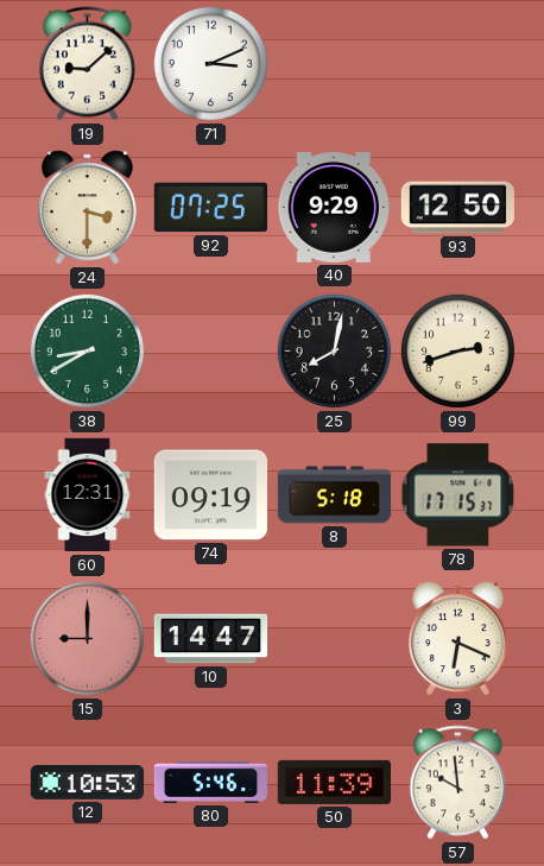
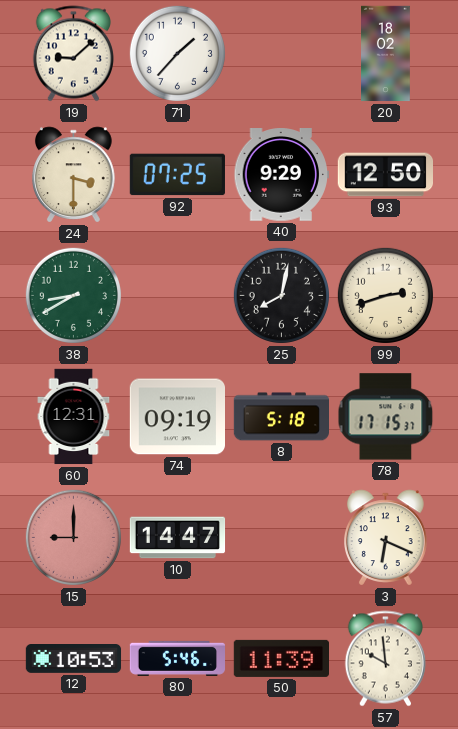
71: 3:11 -> 1:37 (177, 53)
20: none -> 18:02 (386, 54)
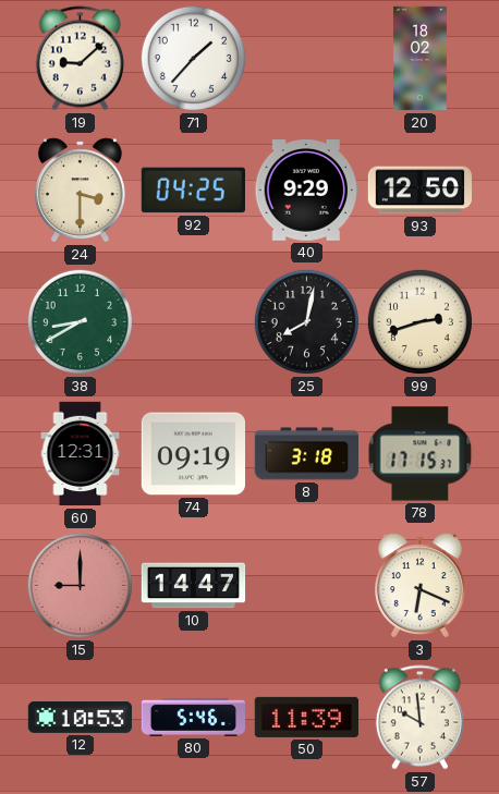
92: 07:25 -> 04:25 (193, 191)
8: 5:18 -> 3:18 (306, 454)
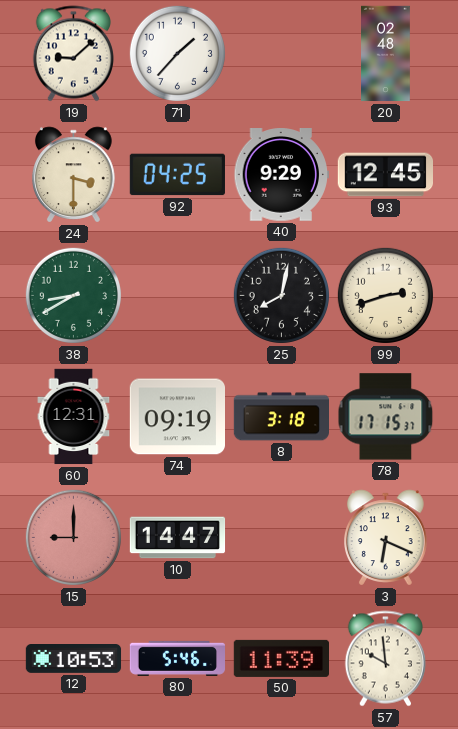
20: 18:02 -> 02:48 (386, 54)
93: 12:50 -> 12:45 (385, 175)
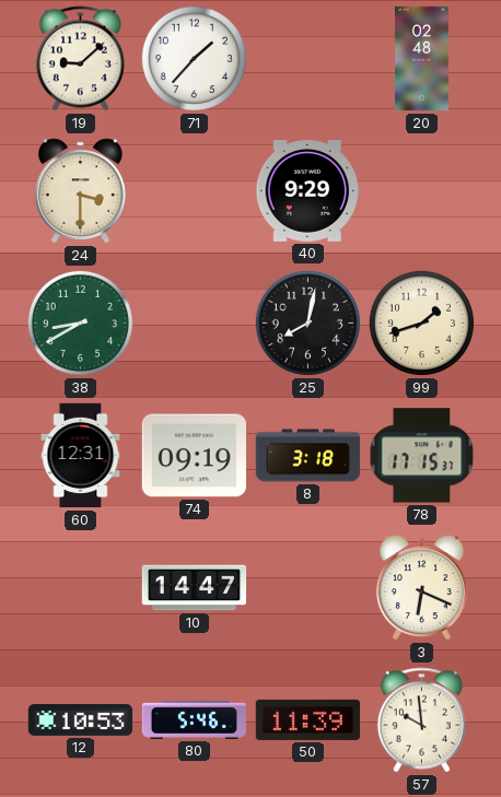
92: 04:25 -> none (177, 175)
93: 12:45 -> none (385, 175)
99: 2:42 -> 1:42 (421, 323)
15: 9:00 -> none (73, 537)
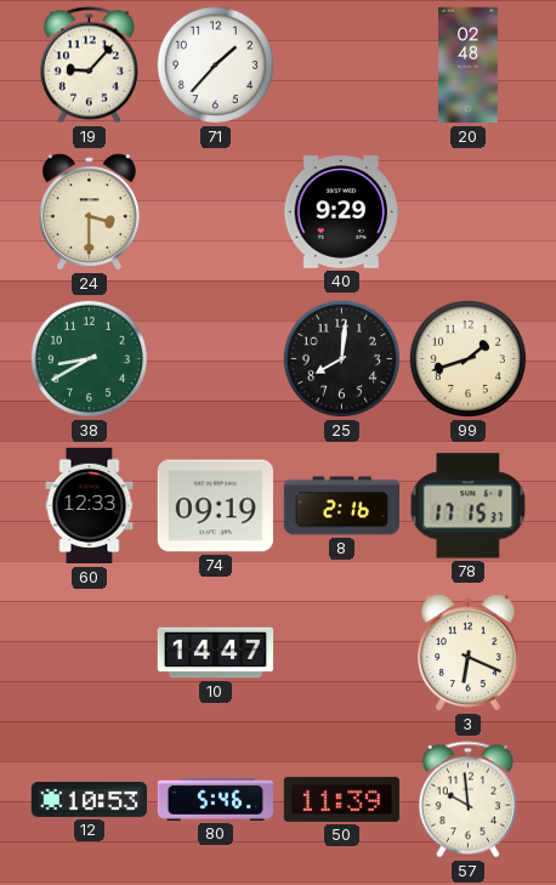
19: 9:08 -> 9:07 (89, 66)
25: 8:02 -> 8:01 (341, 358)
60: 12:31 -> 12:33 (90, 506)
8: 3:18 -> 2:16 (341, 506)
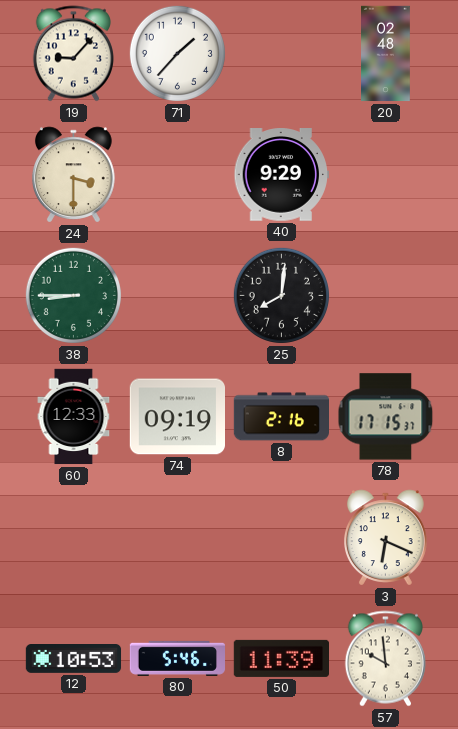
38: 8:40 -> 8:45 (73, 295)
99: 1:42 -> none (467, 358)
10: 14:47 -> none (216, 653)
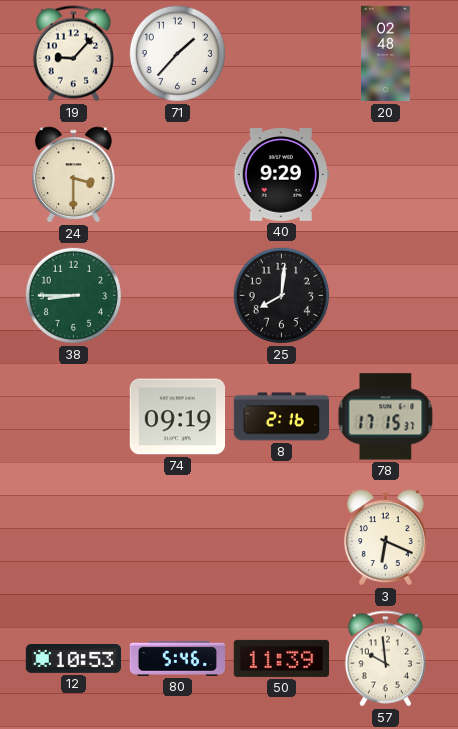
60: 12:33 -> none (74, 417)
